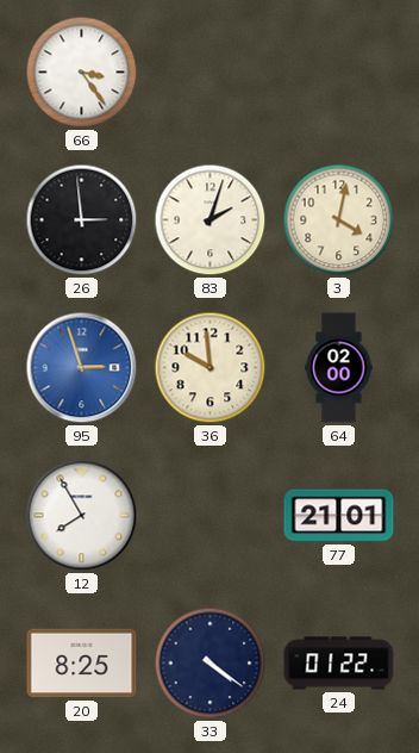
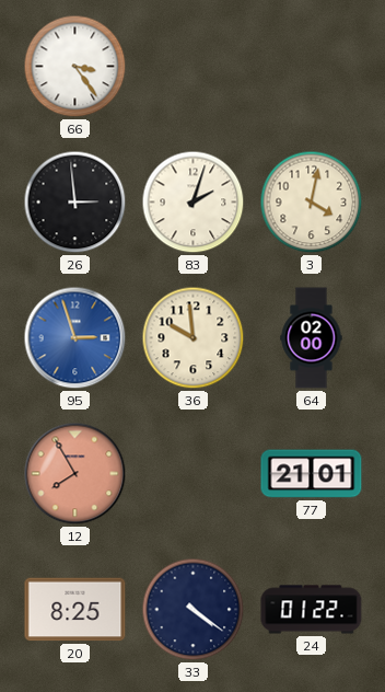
12 dial: white -> salmon (75, 474)
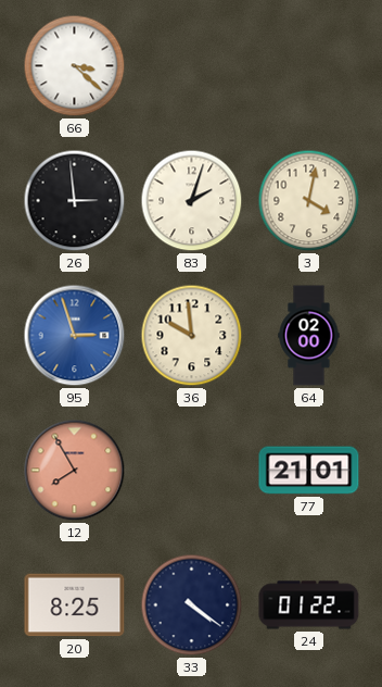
66: 3:24 -> 3:22 (75, 66)
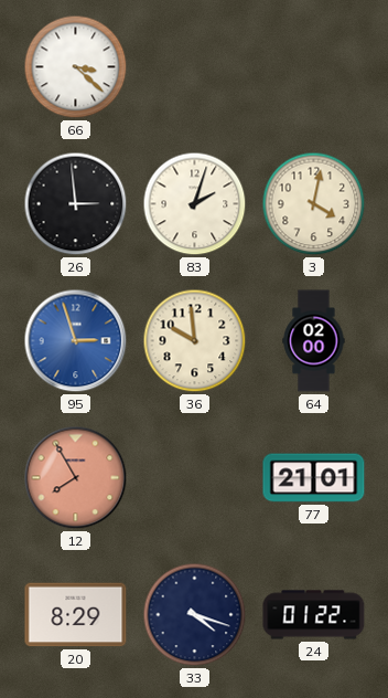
20: 8:25 -> 8:29 (76, 615)
33: 4:21 -> 4:18 (195, 615)
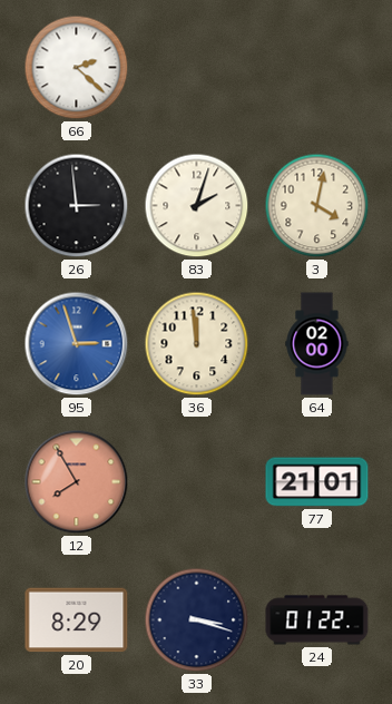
66: 3:22 -> 2:22 (77, 68)
36: 9:59 -> 11:59 (197, 344)
33: 4:18 -> 3:18 (197, 620)
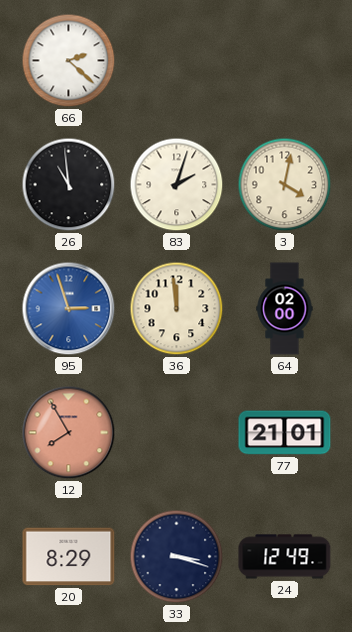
26: 2:59 -> 10:59 (69, 185)
24: 01:22 -> 12:49 (285, 557)
